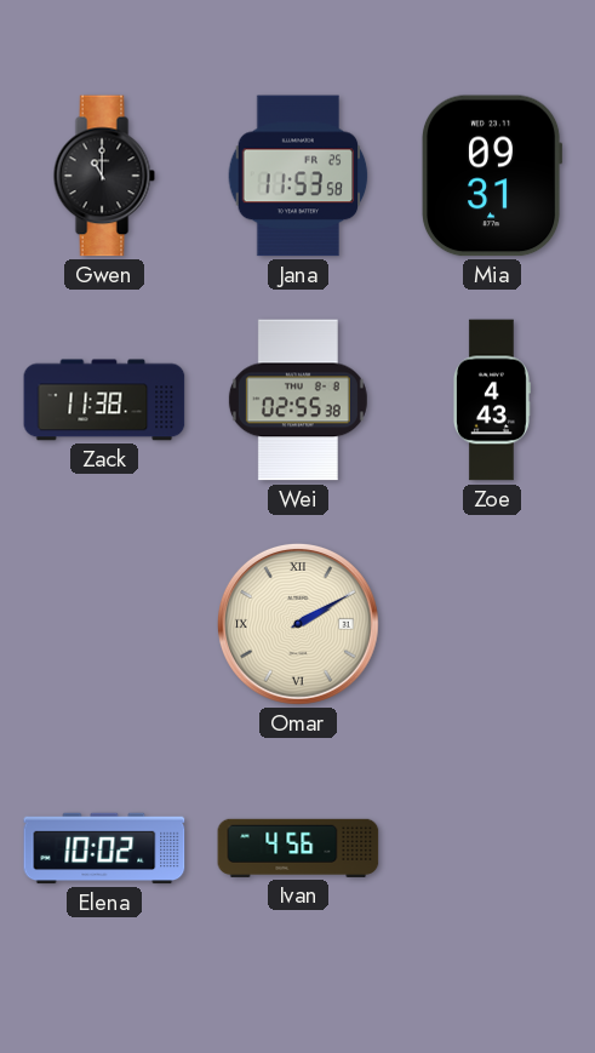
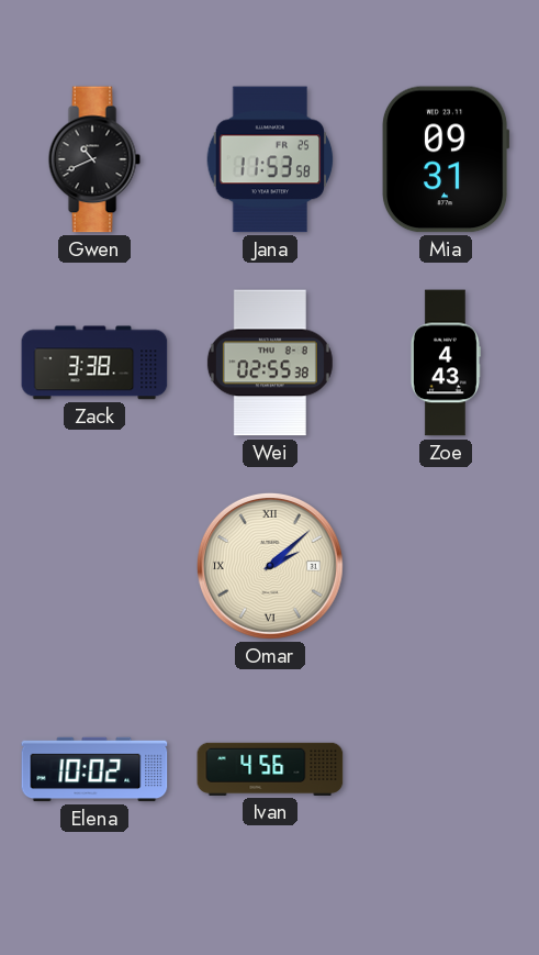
Gwen: 11:00 -> 10:41 (94, 159)
Zack: 11:38 -> 3:38 (94, 363)
Omar: 2:10 -> 2:08 (270, 566)
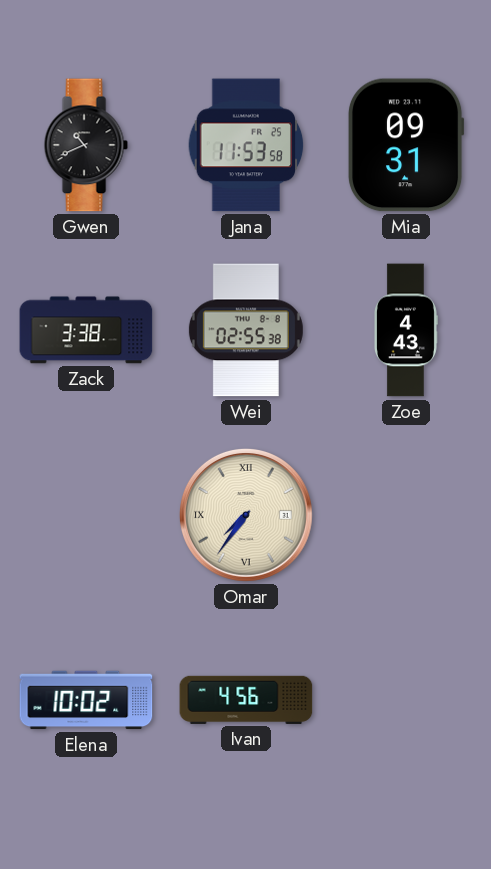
Omar: 2:08 -> 7:36 (246, 515)
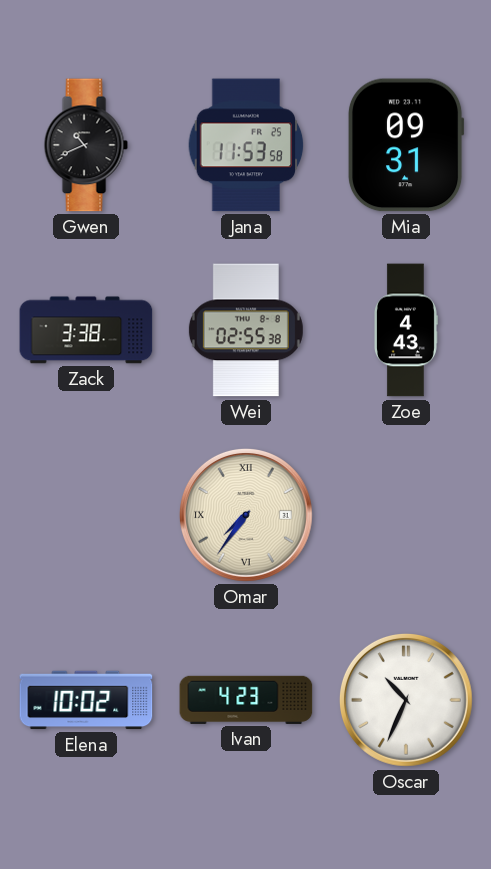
Ivan: 4:56 -> 4:23 (246, 700)
Oscar: none -> 10:34 (406, 700)
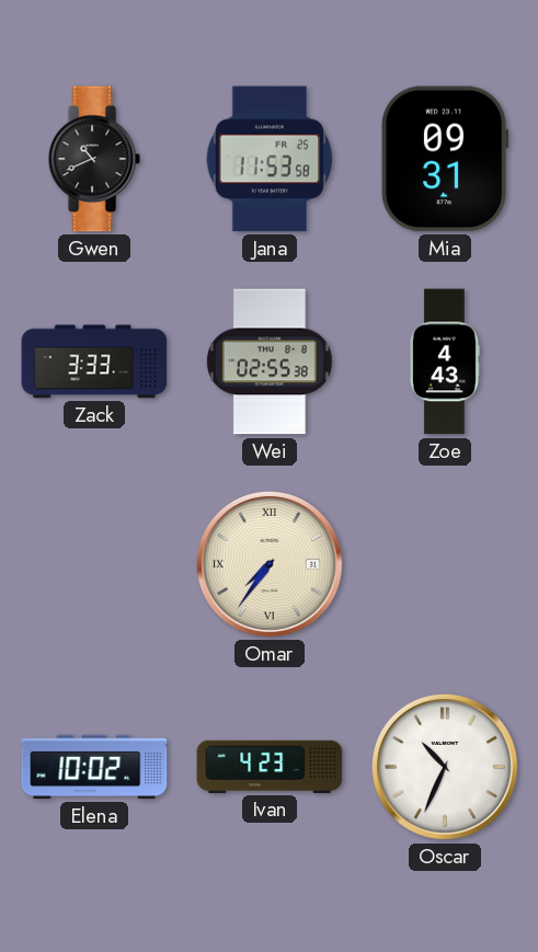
Zack: 3:38 -> 3:33 (94, 362)
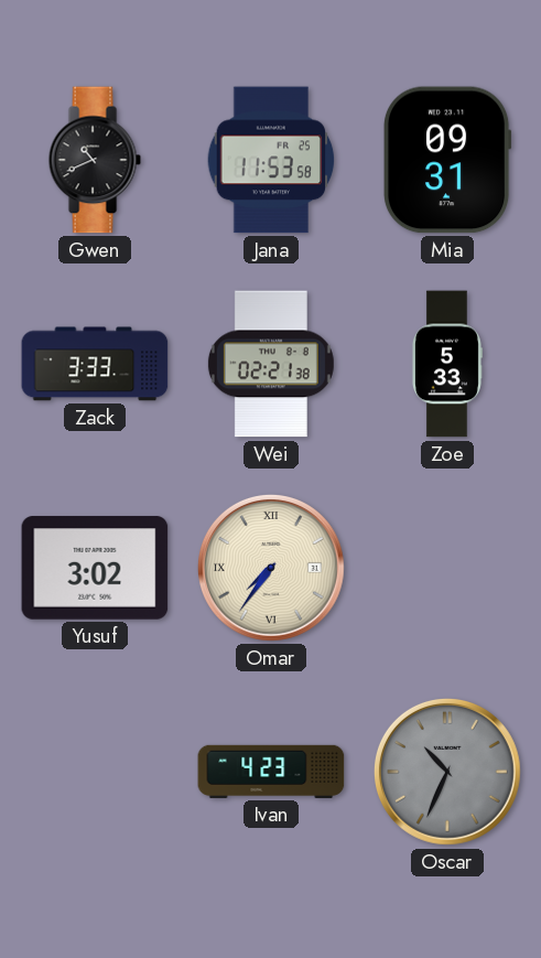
Wei: 02:55 -> 02:21 (271, 364)
Zoe: 4:43 -> 5:33 (446, 364)
Yusuf: none -> 3:02 (95, 568)
Elena: 10:02 -> none (94, 767)
Oscar dial: white -> grey (447, 772)
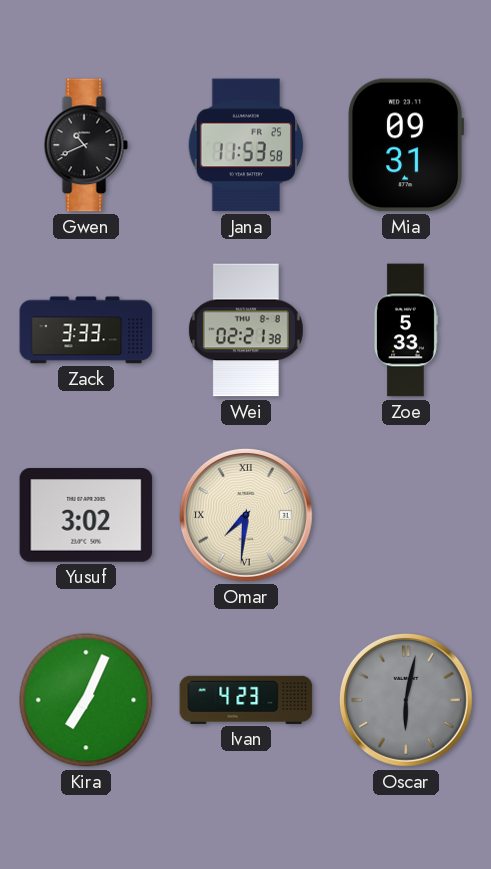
Omar: 7:36 -> 7:31 (246, 515)
Kira: none -> 7:04 (86, 700)
Oscar: 10:34 -> 6:02 (406, 700)
